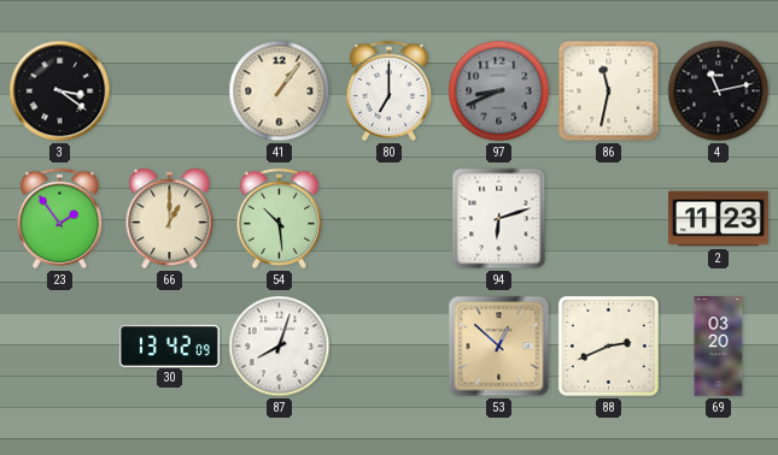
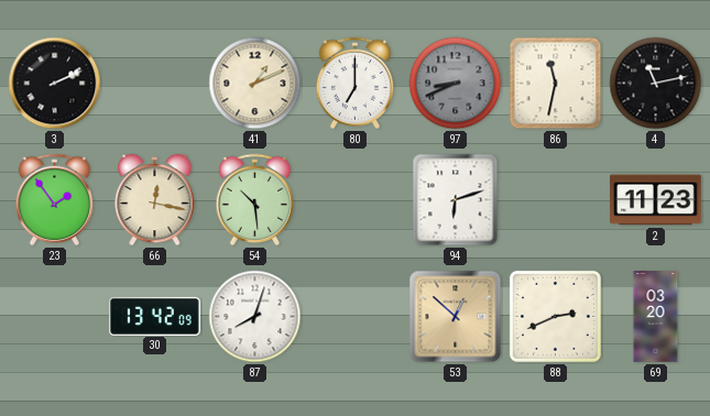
3: 3:21 -> 2:11 (55, 84)
41: 1:06 -> 1:11 (255, 84)
66: 1:00 -> 12:17 (155, 200)
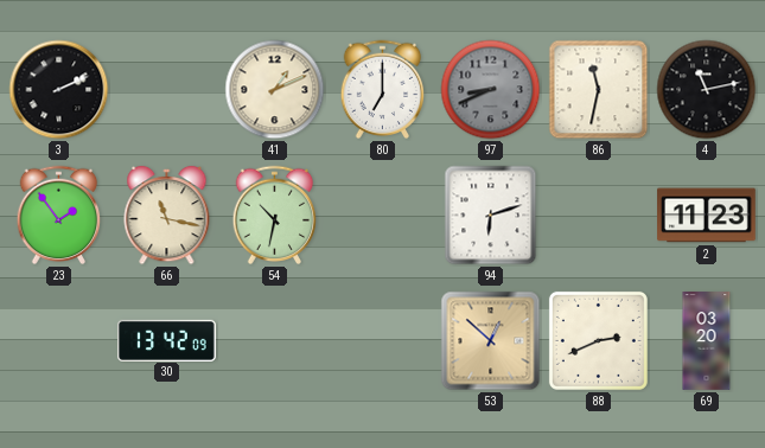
66: 12:17 -> 11:17 (167, 216)
54: 10:29 -> 10:32 (275, 216)
87: 8:03 -> none (255, 317)
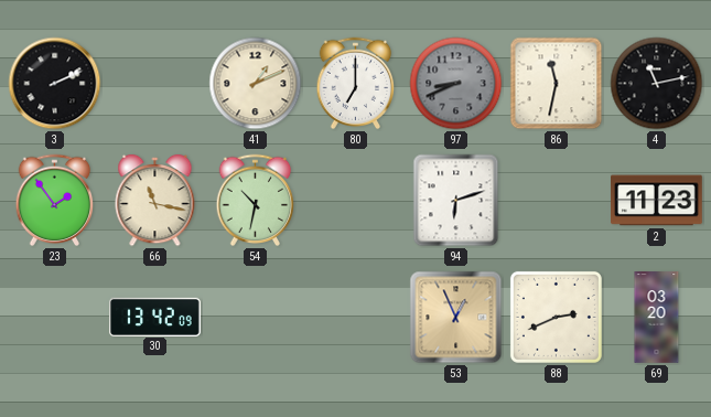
53: 12:52 -> 12:56 (456, 318)
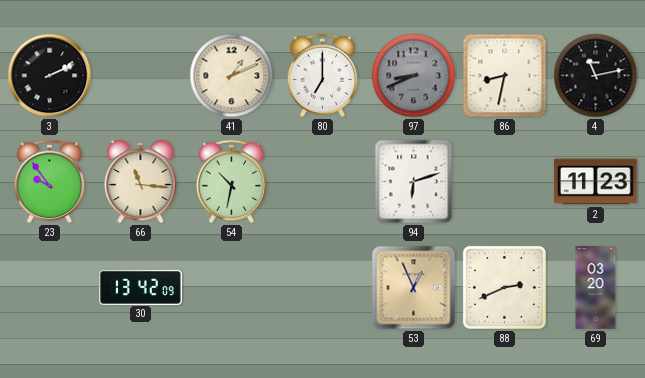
86: 11:32 -> 8:32 (505, 76)
23: 1:54 -> 9:54 (50, 182)
66: 11:17 -> 11:16 (141, 182)
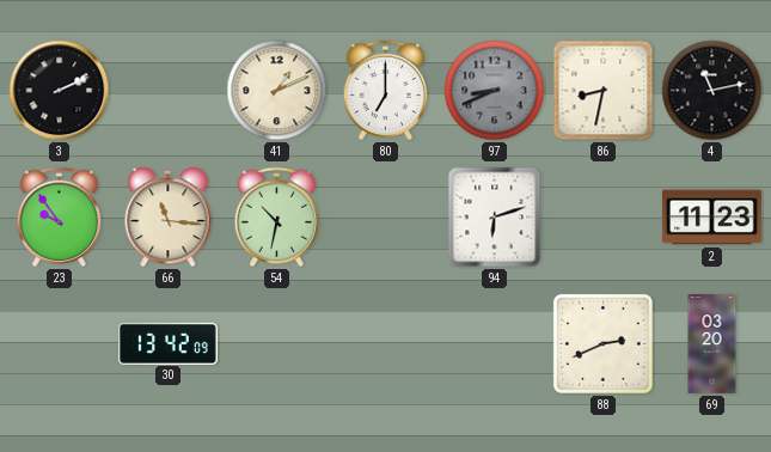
53: 12:56 -> none (414, 288)
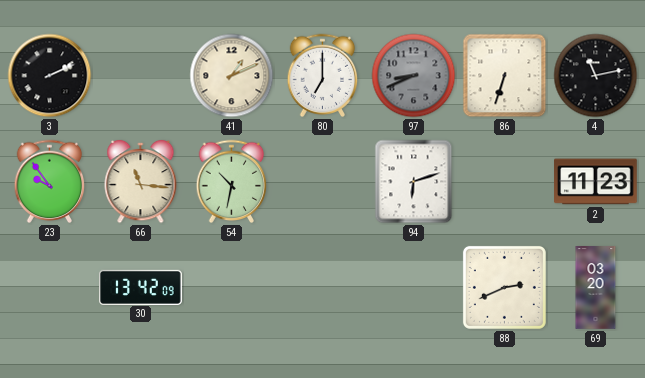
86: 8:32 -> 6:33 (505, 76)
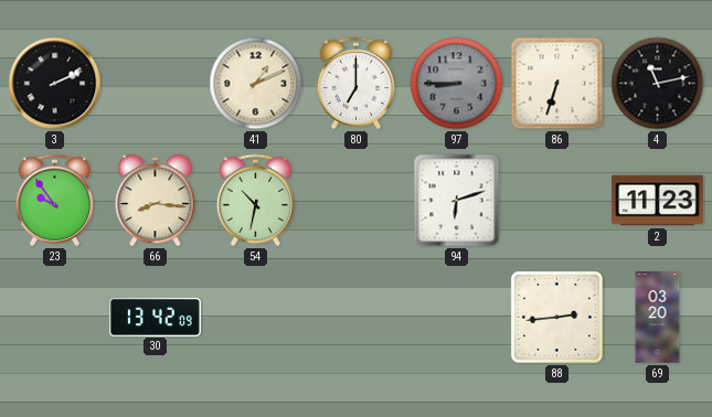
97: 8:41 -> 8:45 (457, 84)
66: 11:16 -> 8:16 (156, 201)
88: 2:41 -> 2:44 (556, 317)
